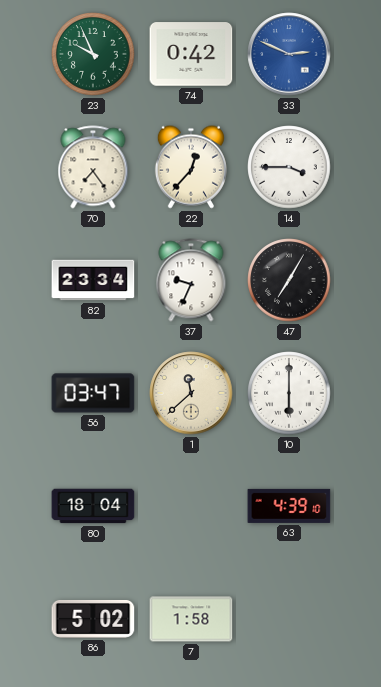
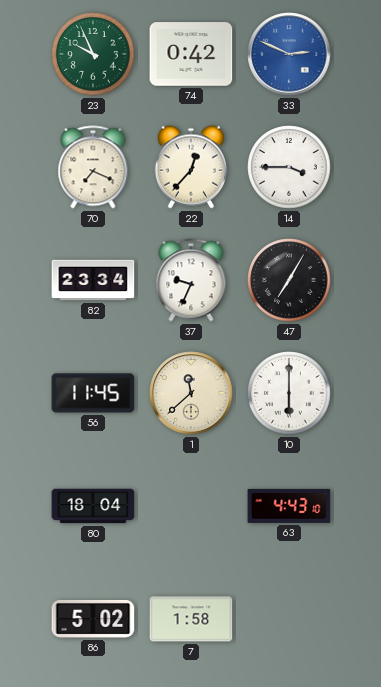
70: 7:24 -> 7:19 (93, 167)
56: 03:47 -> 11:45 (93, 393)
63: 4:39 -> 4:43 (289, 506)
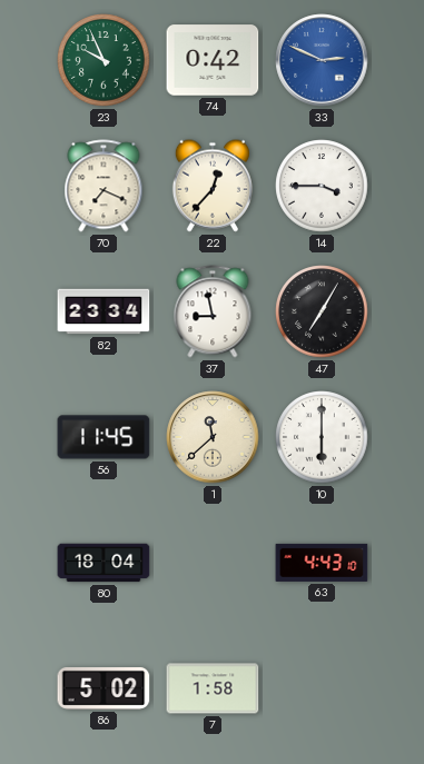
37: 9:34 -> 8:58 (213, 311)
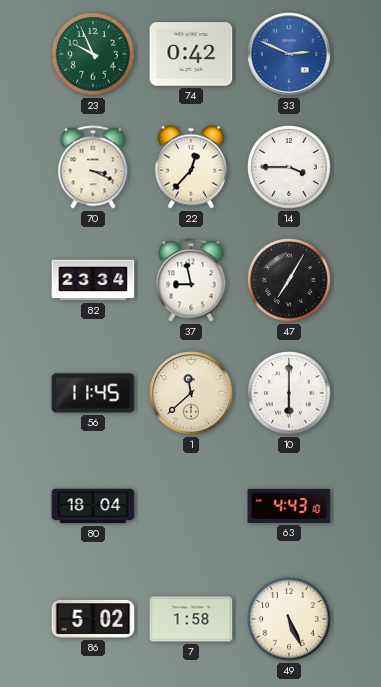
70: 7:19 -> 3:19 (93, 167)
49: none -> 5:26 (289, 619)
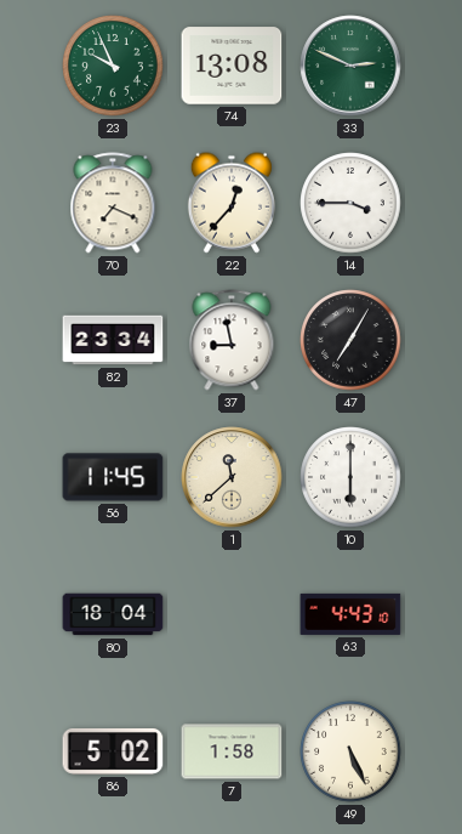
74: 0:42 -> 13:08 (232, 66)
33 dial: blue -> green (350, 66)
70: 3:19 -> 7:19 (113, 203)
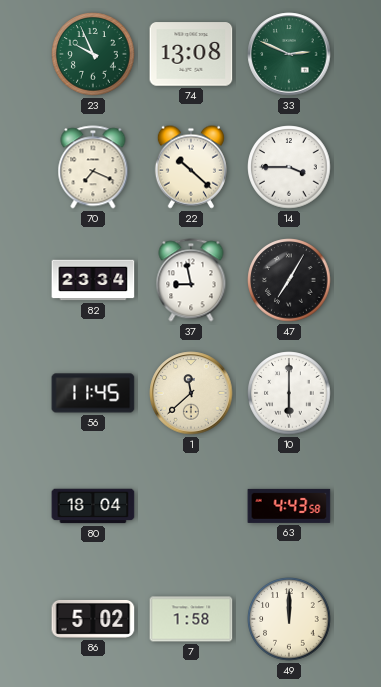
22: 12:37 -> 10:22 (191, 167)
63: 4:43:10 -> 4:43:58 (289, 506)
49: 5:26 -> 12:00 (289, 619)
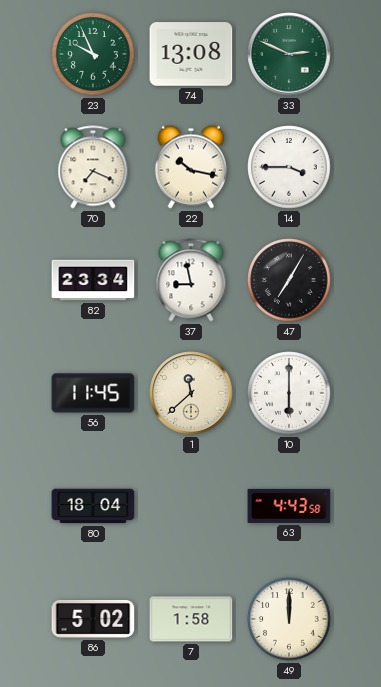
22: 10:22 -> 10:17 (191, 167)
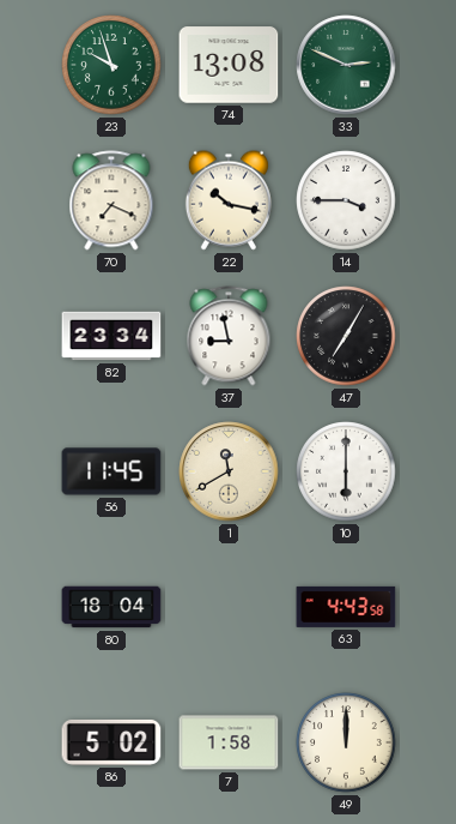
23: 9:56 -> 9:57 (111, 65)
1: 11:38 -> 11:40 (229, 471)
